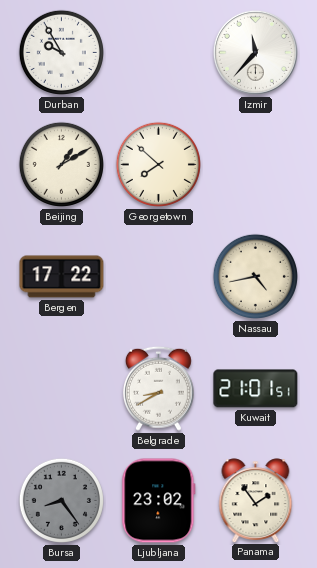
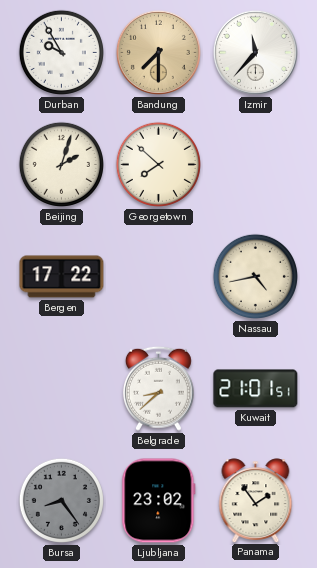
Bandung: none -> 7:30 (158, 52)
Beijing: 1:10 -> 2:03 (61, 164)
Belgrade: 8:40 -> 8:38 (158, 388)
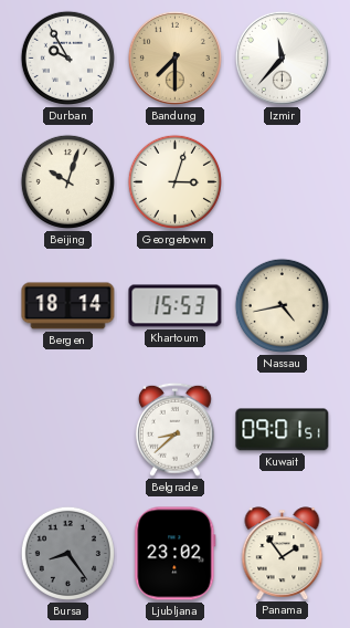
Beijing: 2:03 -> 10:03 (67, 181)
Georgetown: 7:52 -> 3:03 (174, 181)
Bergen: 17:22 -> 18:14 (68, 306)
Khartoum: none -> 15:53 (176, 306)
Kuwait: 21:01 -> 09:01 (283, 430)
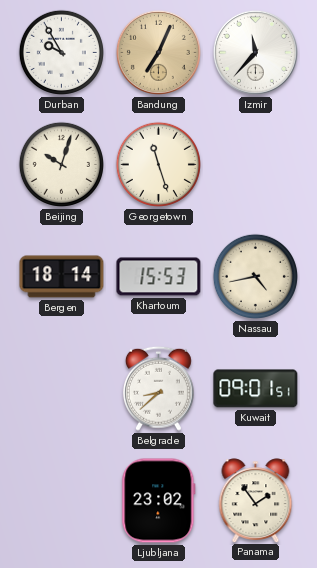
Bandung: 7:30 -> 7:04 (158, 52)
Georgetown: 3:03 -> 11:27 (158, 164)
Bursa: 8:24 -> none (67, 553)
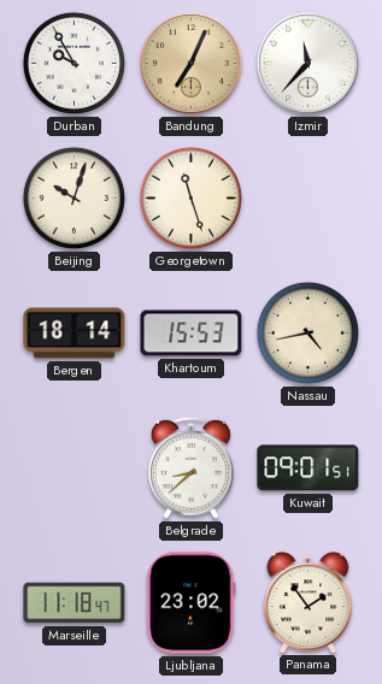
Marseille: none -> 11:18 (75, 603)
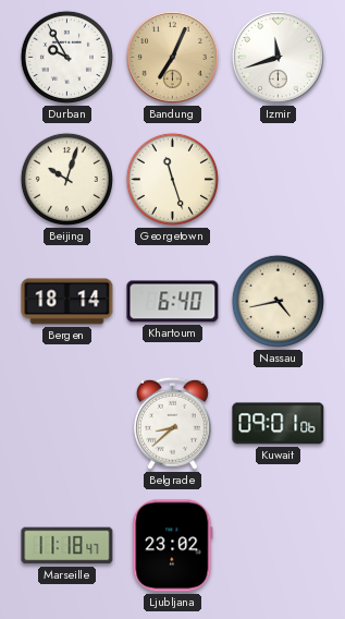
Izmir: 11:37 -> 11:42 (278, 57)
Khartoum: 15:53 -> 6:40 (173, 302)
Kuwait: 09:01:51 -> 09:01:06 (279, 424)
Panama: 1:54 -> none (308, 602)
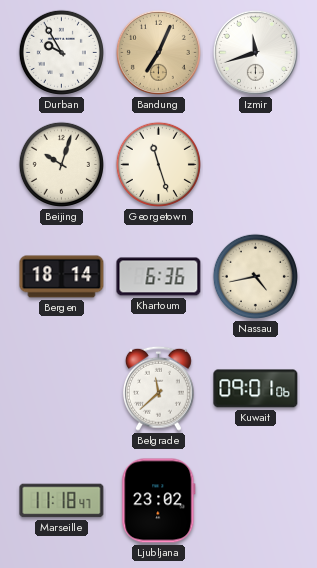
Khartoum: 6:40 -> 6:36 (159, 277)
Belgrade: 8:38 -> 11:38 (158, 388)
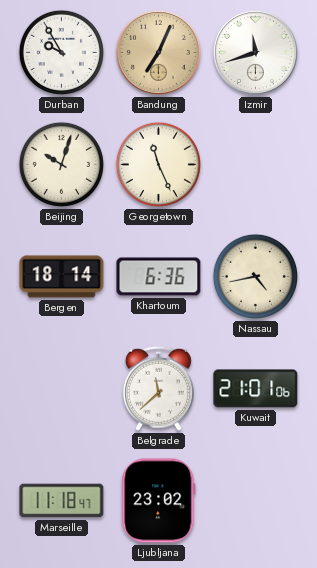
Georgetown: 11:27 -> 11:26 (158, 164)
Kuwait: 09:01 -> 21:01 (256, 389)
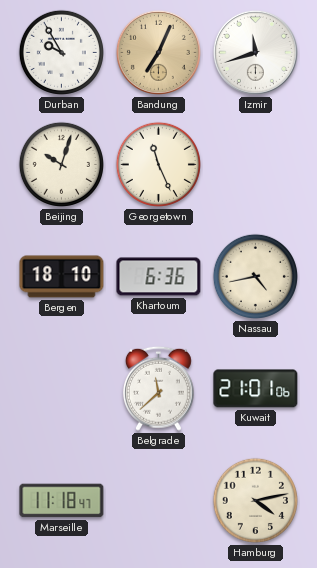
Bergen: 18:14 -> 18:10 (62, 277)
Ljubljana: 23:02 -> none (159, 501)
Hamburg: none -> 4:13 (255, 500)
